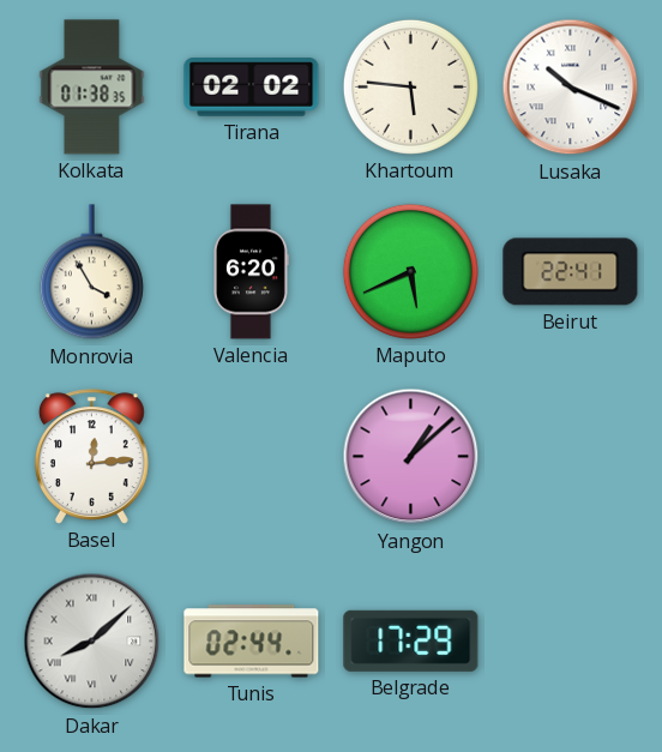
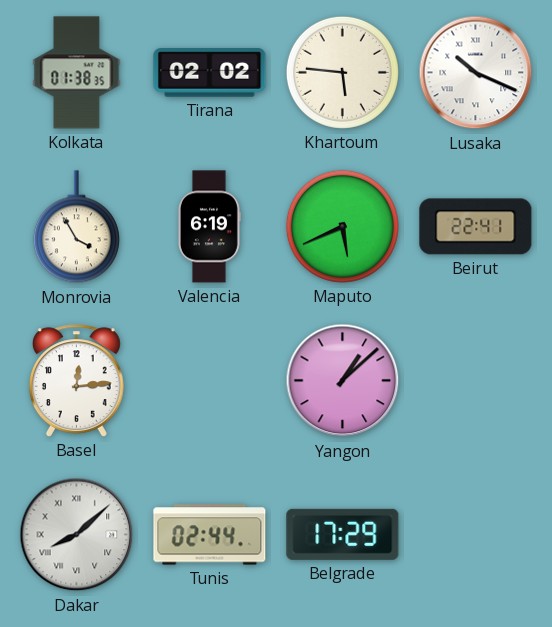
Valencia: 6:20 -> 6:19 (209, 227)
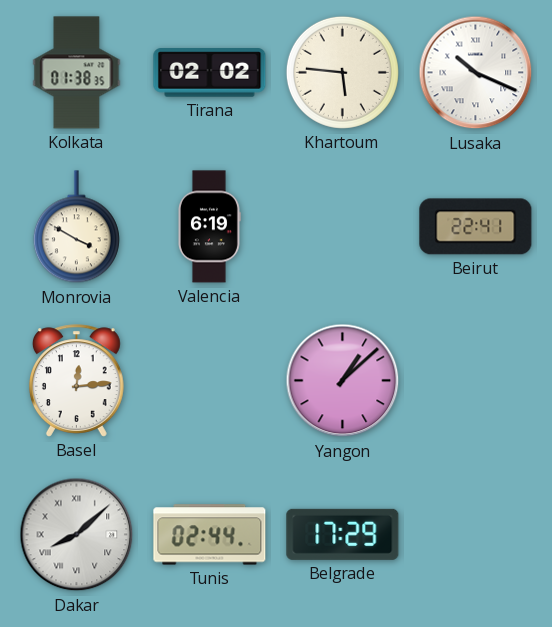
Monrovia: 3:55 -> 3:50 (76, 227)
Maputo: 5:41 -> none (342, 226)
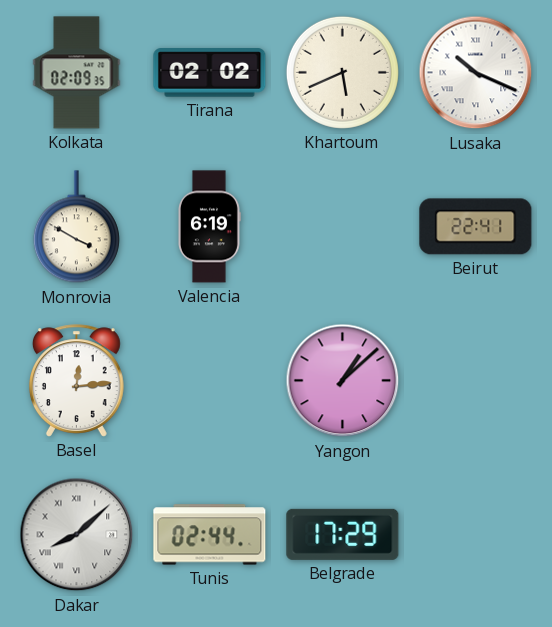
Kolkata: 01:38 -> 02:09 (77, 73)
Khartoum: 5:46 -> 5:41 (342, 72)
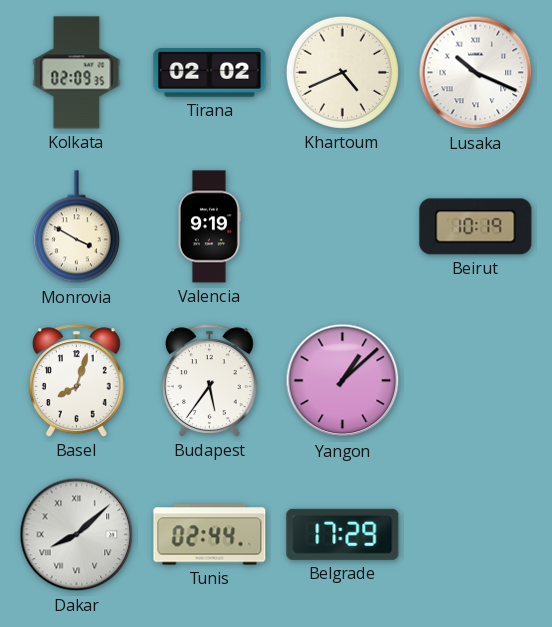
Khartoum: 5:41 -> 4:41 (342, 72)
Valencia: 6:19 -> 9:19 (209, 227)
Beirut: 22:41 -> 10:19 (476, 227)
Basel: 12:14 -> 8:03 (76, 381)
Budapest: none -> 5:36 (209, 381)
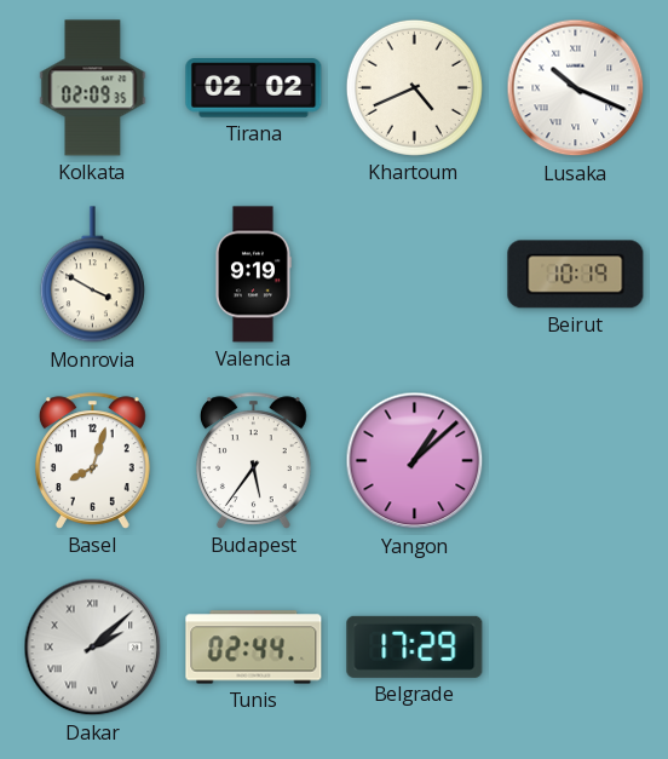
Dakar: 8:08 -> 2:08 (93, 648)
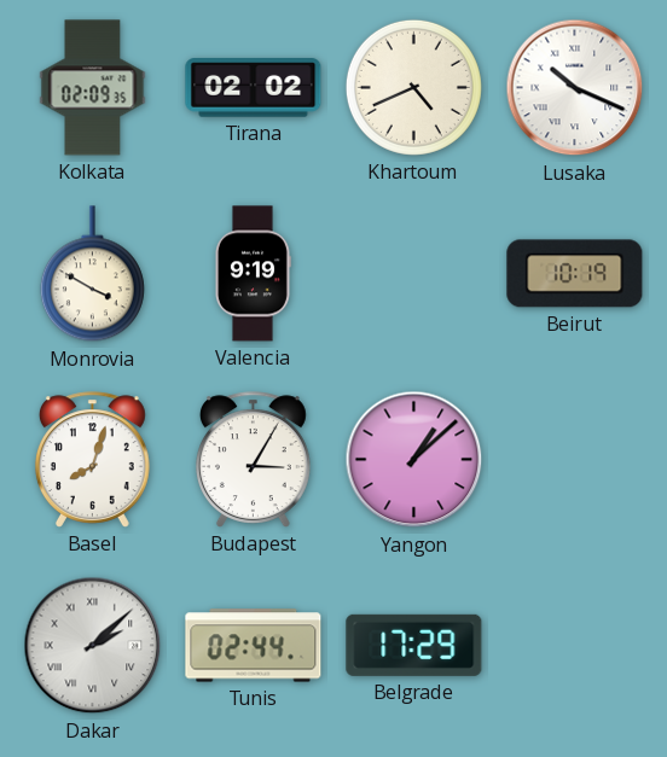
Budapest: 5:36 -> 3:05 (253, 460)
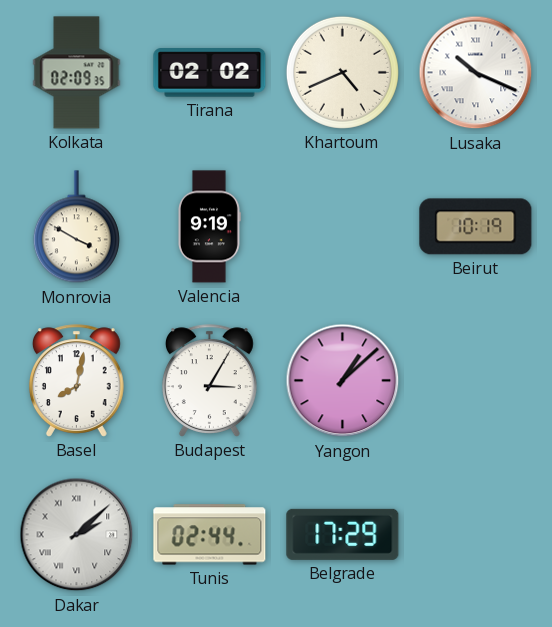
Basel: 8:03 -> 8:02 (76, 381)
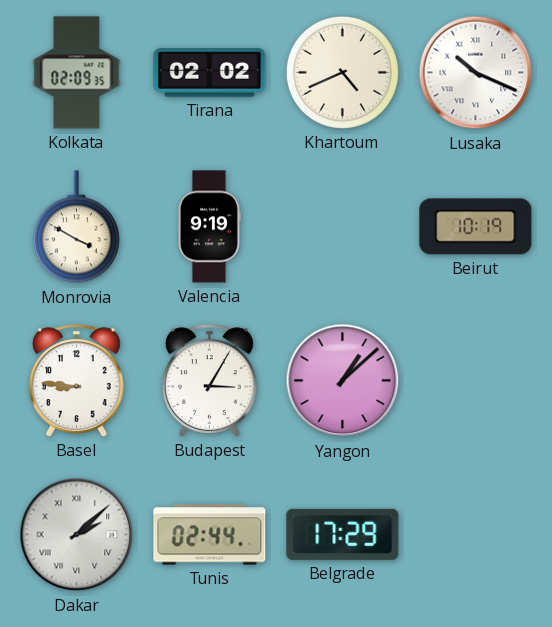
Basel: 8:02 -> 8:46 (76, 381)
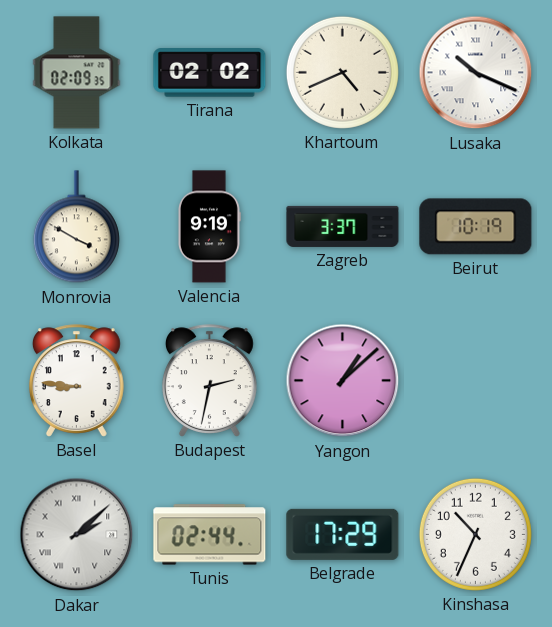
Zagreb: none -> 3:37 (343, 226)
Budapest: 3:05 -> 2:32 (209, 381)
Kinshasa: none -> 10:34 (475, 534)
